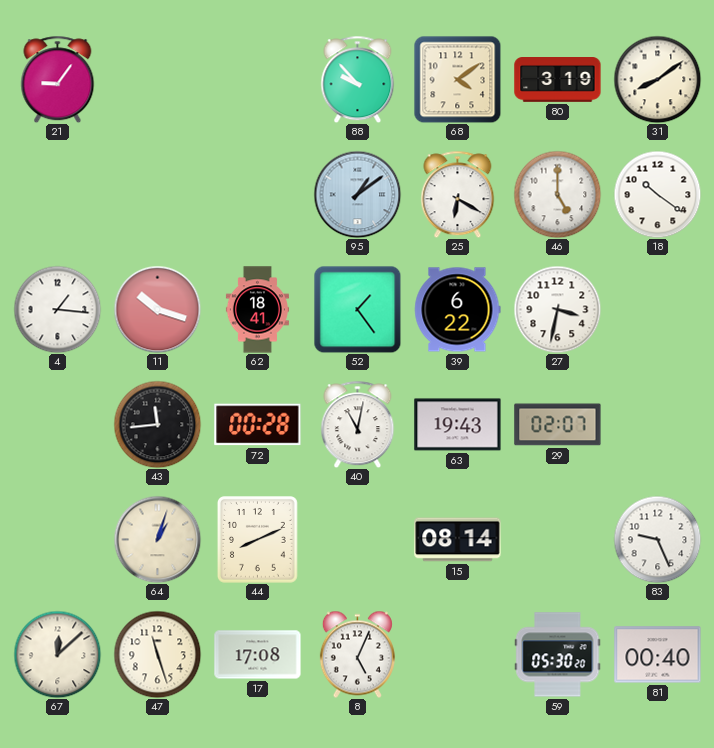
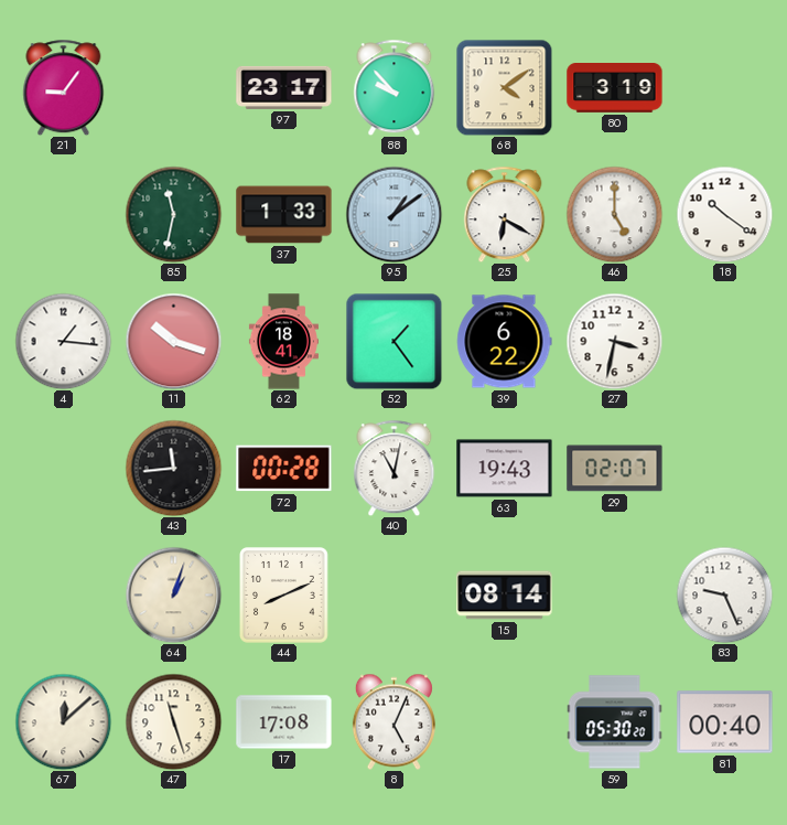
97: none -> 23:17 (284, 87)
31: 8:09 -> none (657, 79)
85: none -> 11:32 (173, 214)
37: none -> 1:33 (284, 215)
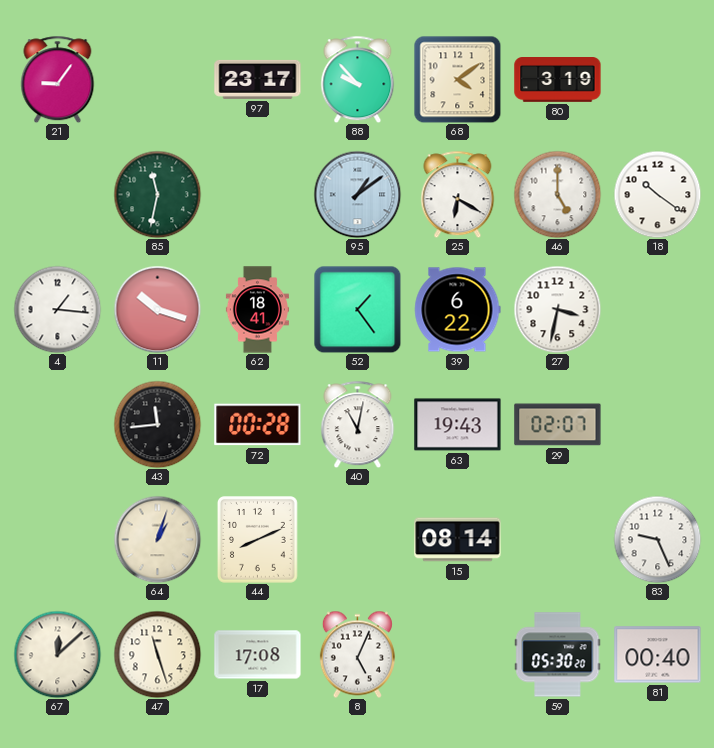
37: 1:33 -> none (284, 215)
